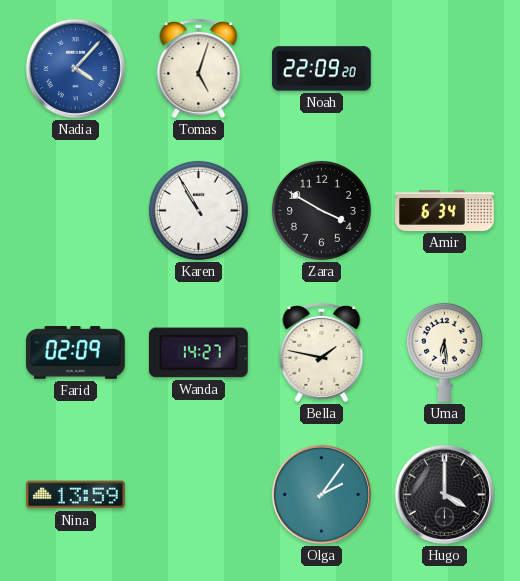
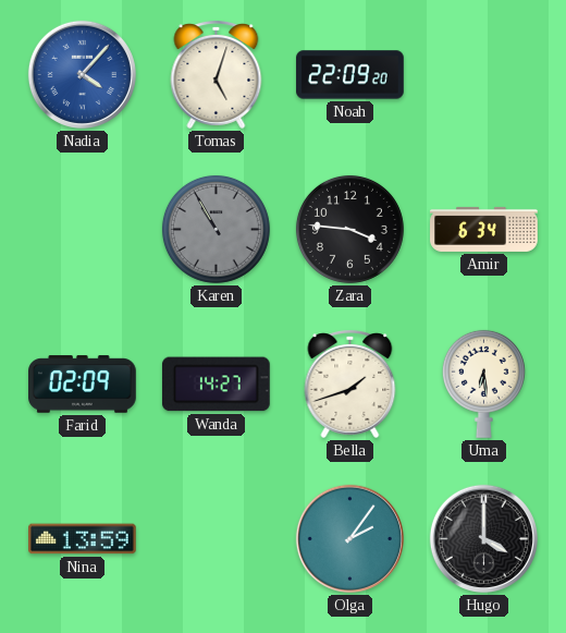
Karen dial: white -> grey (216, 229)
Zara: 3:50 -> 3:46 (349, 229)
Bella: 1:47 -> 1:42 (350, 385)
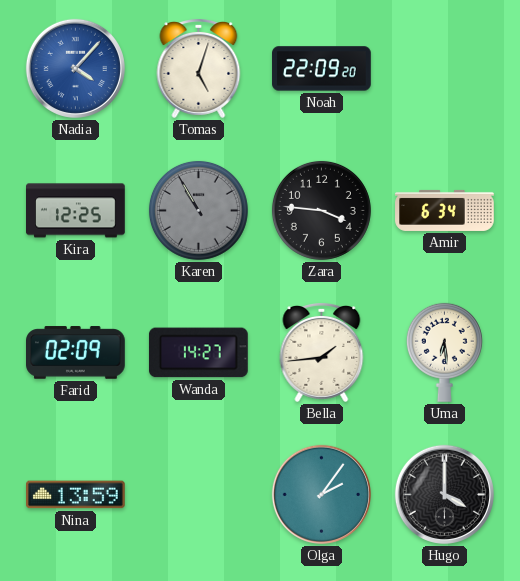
Kira: none -> 12:25 (76, 211)
Bella: 1:42 -> 1:44 (322, 353)
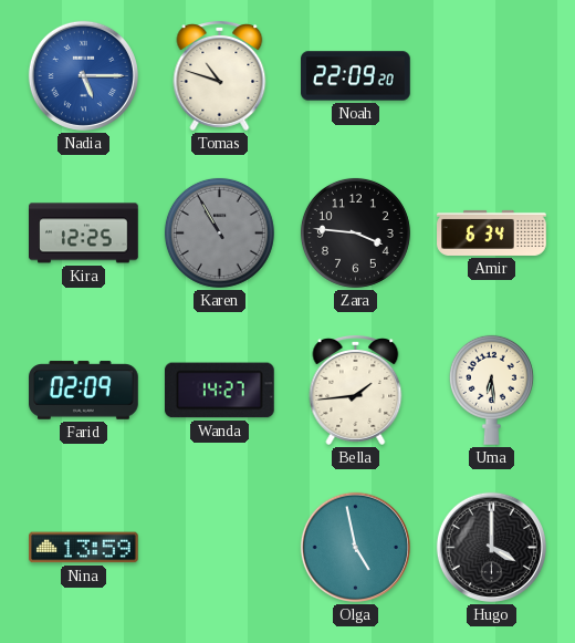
Nadia: 4:07 -> 5:15 (83, 75)
Tomas: 5:03 -> 10:48 (220, 76)
Olga: 2:06 -> 4:58 (355, 547)
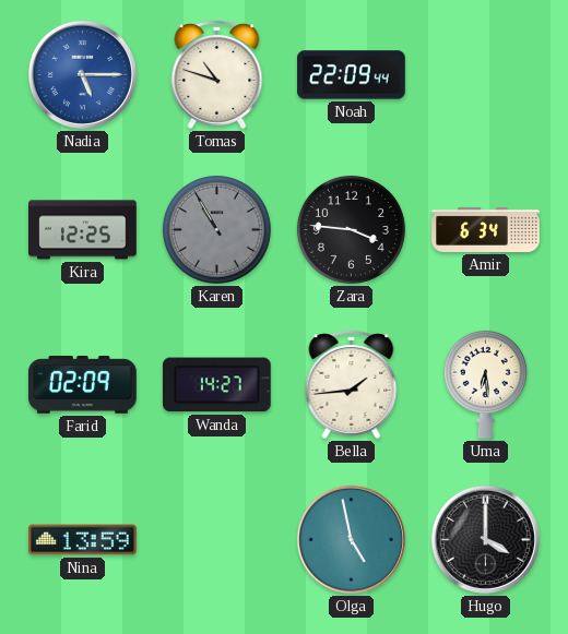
Noah: 22:09:20 -> 22:09:44 (352, 75)
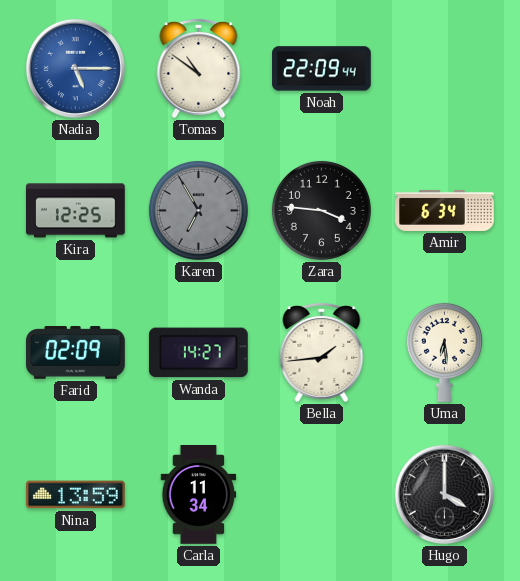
Tomas: 10:48 -> 10:51 (199, 69)
Karen: 10:55 -> 6:55 (198, 210)
Carla: none -> 11:34 (199, 495)
Olga: 4:58 -> none (351, 539)
